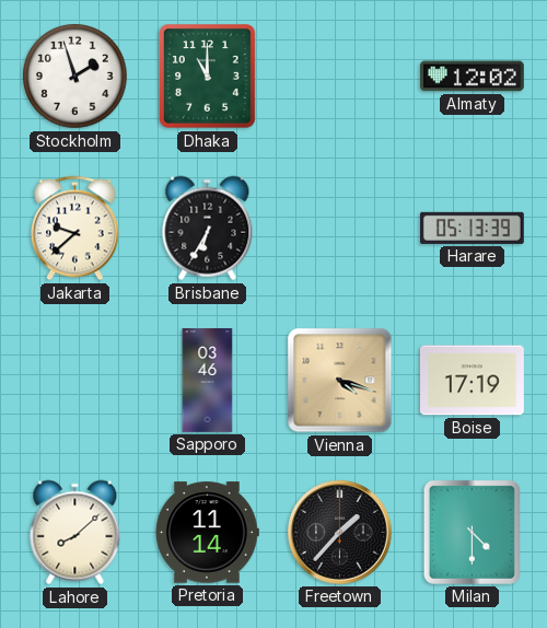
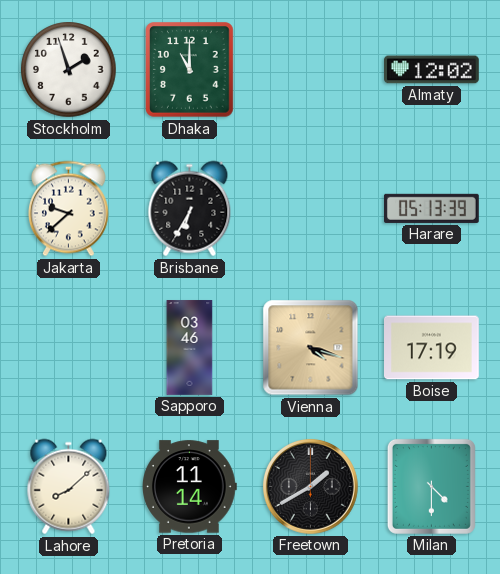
Freetown: 1:37 -> 1:40 (310, 486)
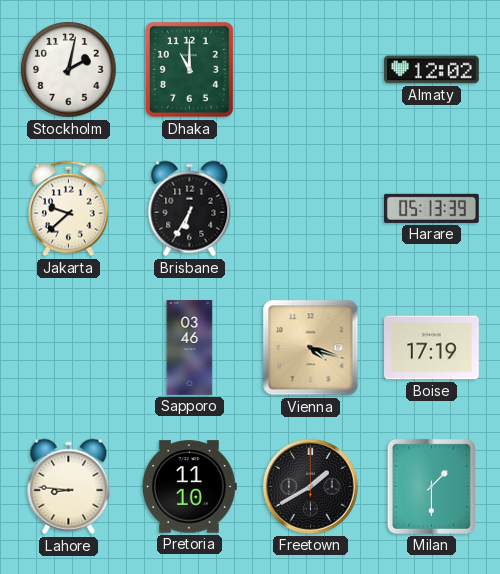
Stockholm: 1:57 -> 2:02 (69, 70)
Lahore: 8:08 -> 8:46 (69, 487)
Pretoria: 11:14 -> 11:10 (190, 487)
Milan: 4:30 -> 1:30 (431, 486)
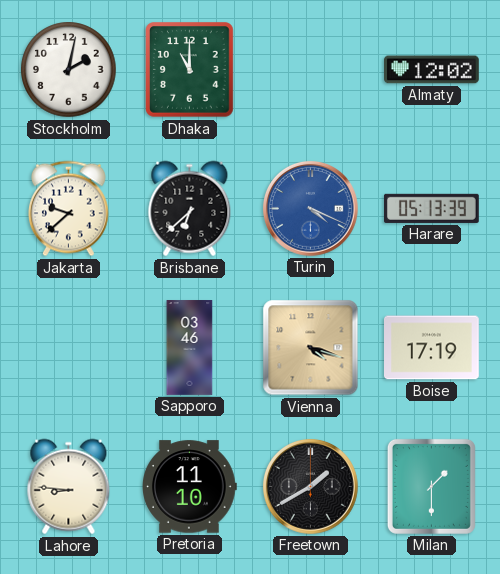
Brisbane: 6:35 -> 6:38 (190, 209)
Turin: none -> 4:19 (310, 208)
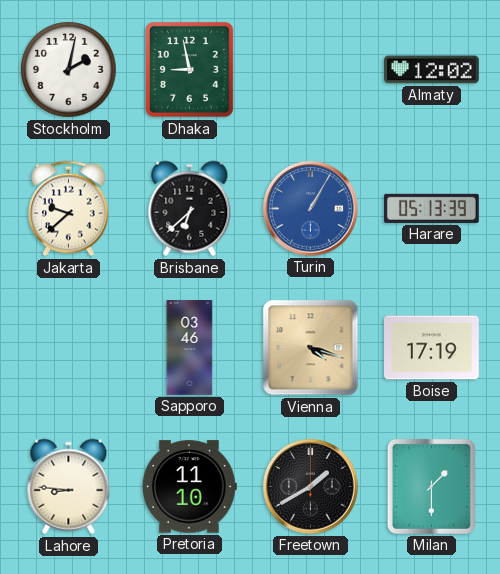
Dhaka: 11:00 -> 8:58 (190, 70)
Turin: 4:19 -> 1:05 (310, 208)
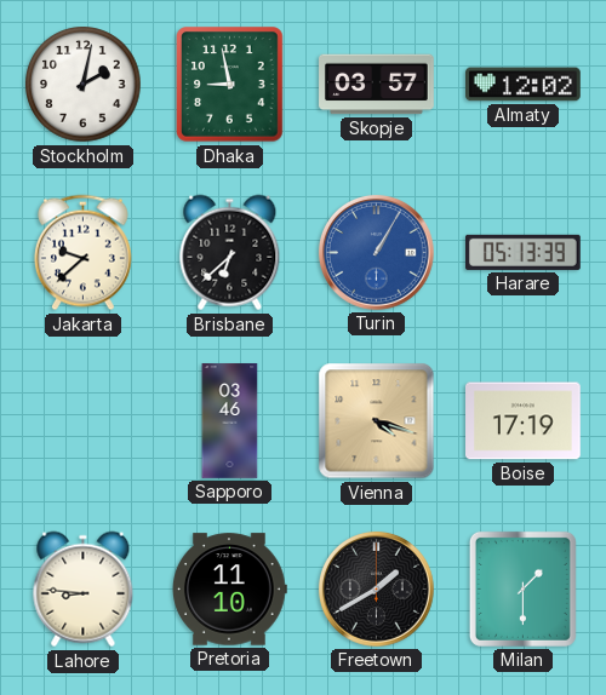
Skopje: none -> 03:57 (377, 85)
